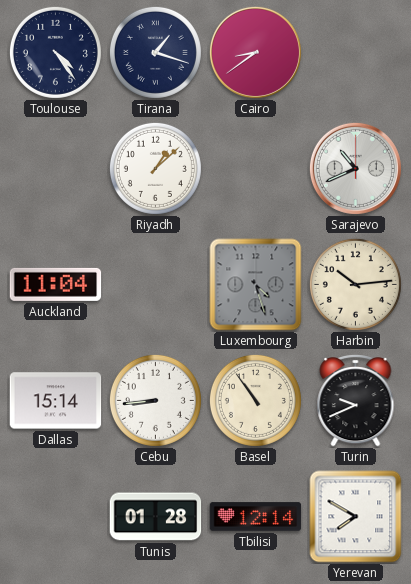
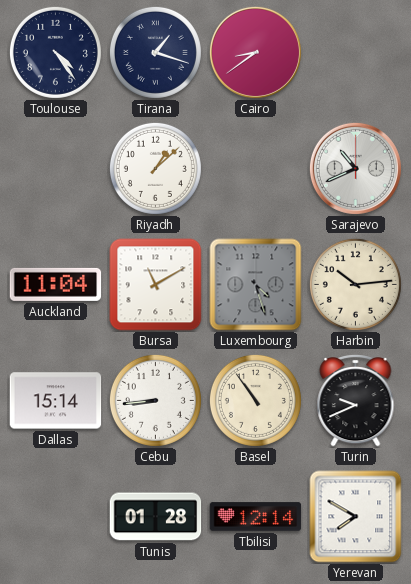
Bursa: none -> 11:10 (156, 285)
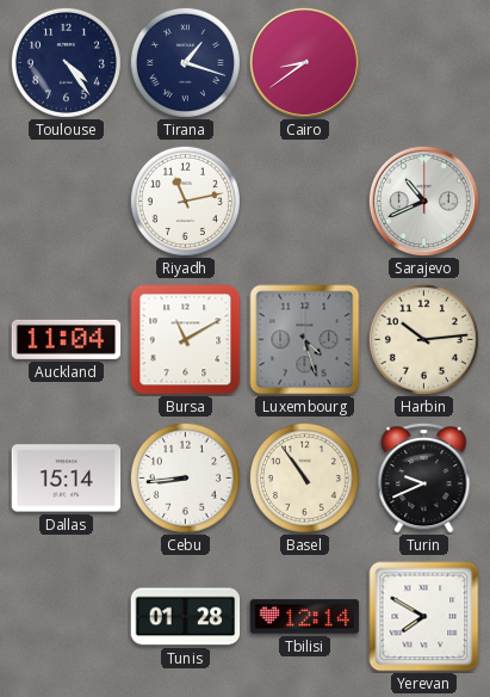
Riyadh: 1:08 -> 11:13 (185, 201)
